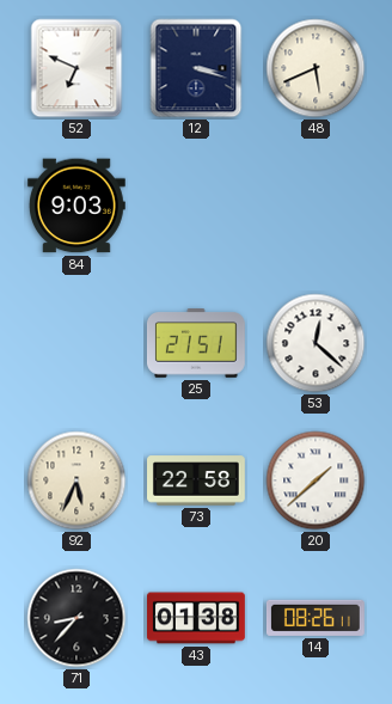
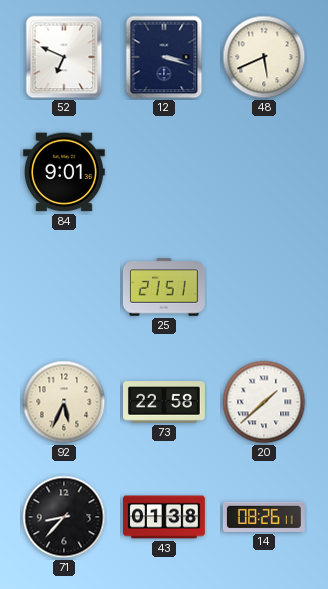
84: 9:03 -> 9:01 (64, 172)
53: 12:22 -> none (316, 343)
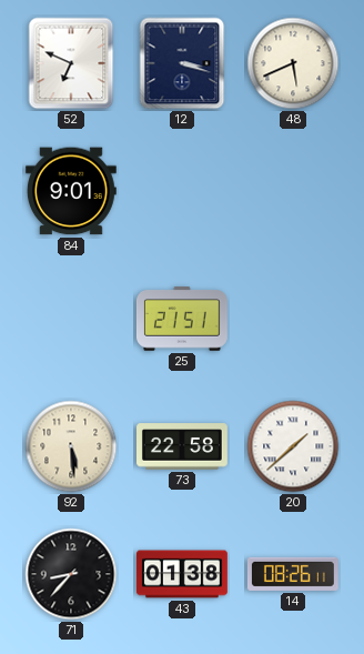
92: 5:34 -> 5:29 (71, 446)
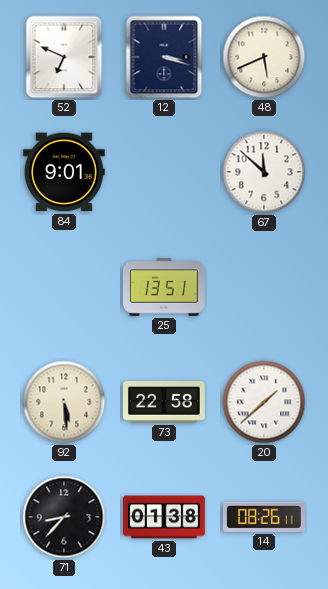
67: none -> 11:52 (264, 172)
25: 21:51 -> 13:51 (164, 287)
